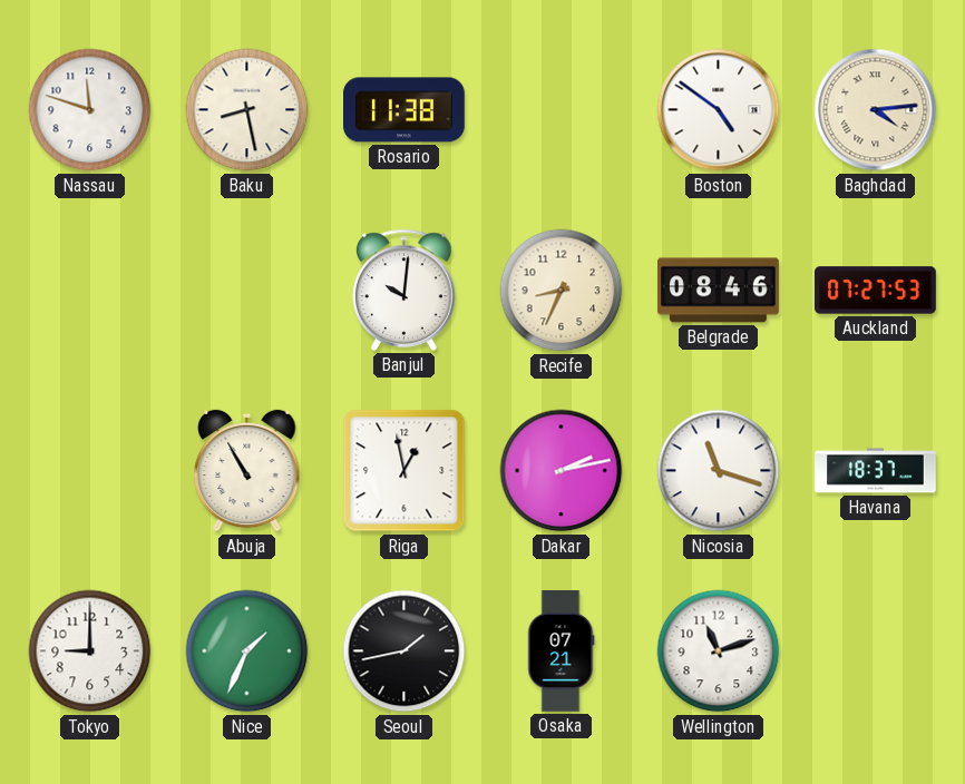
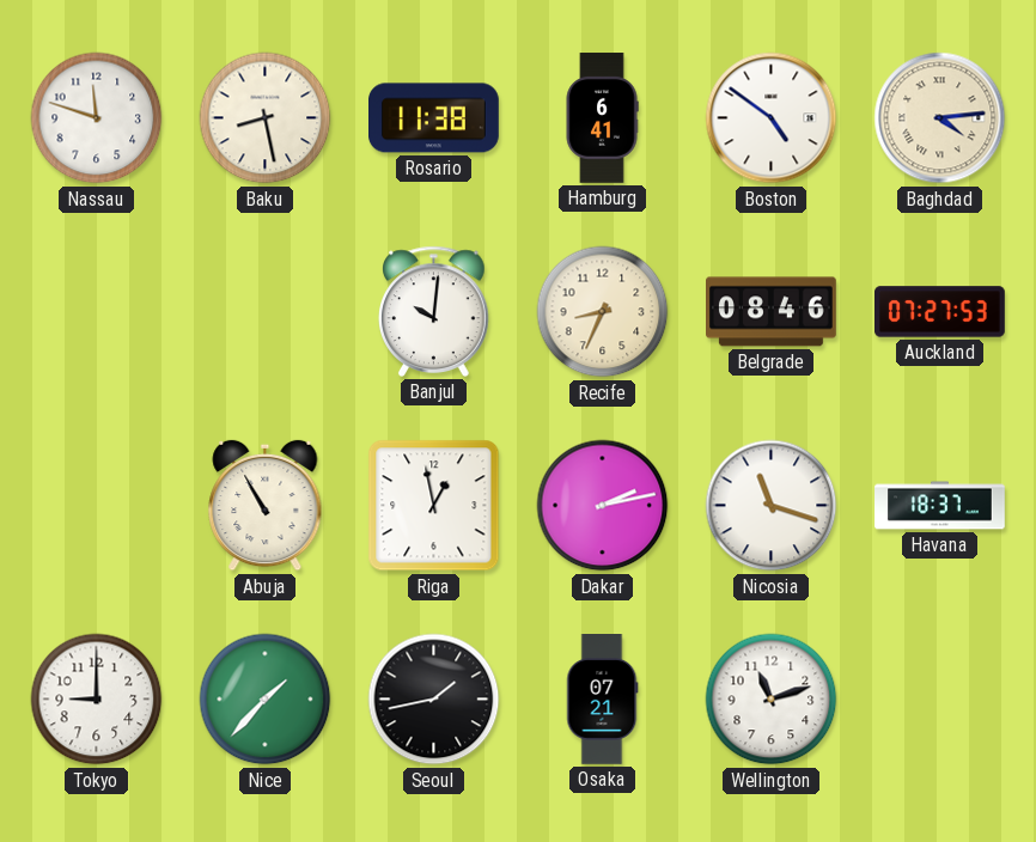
Hamburg: none -> 6:41 (602, 118)
Nice: 1:34 -> 1:37 (266, 700)
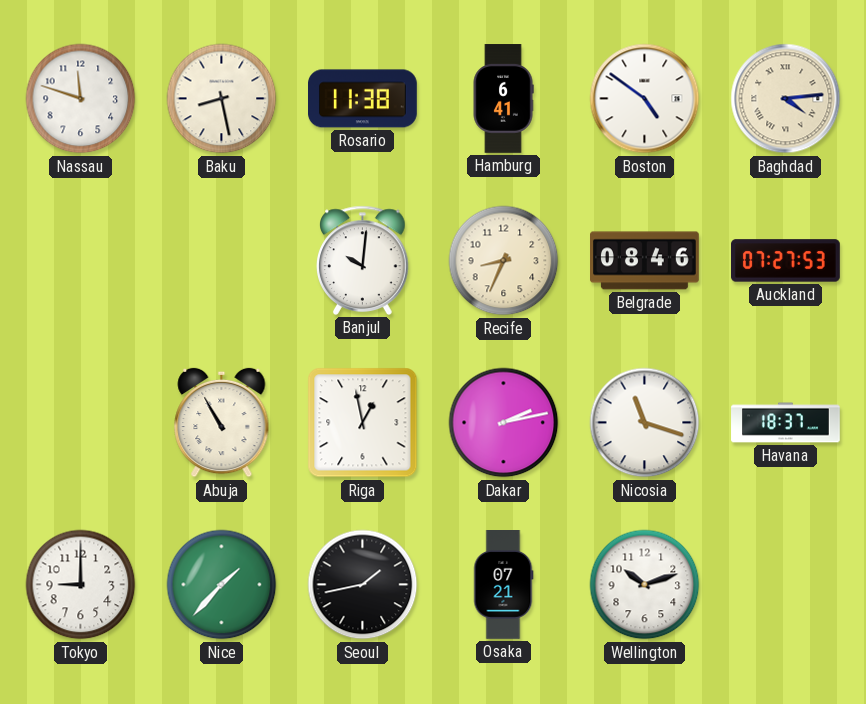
Wellington: 11:12 -> 10:12 (645, 585)
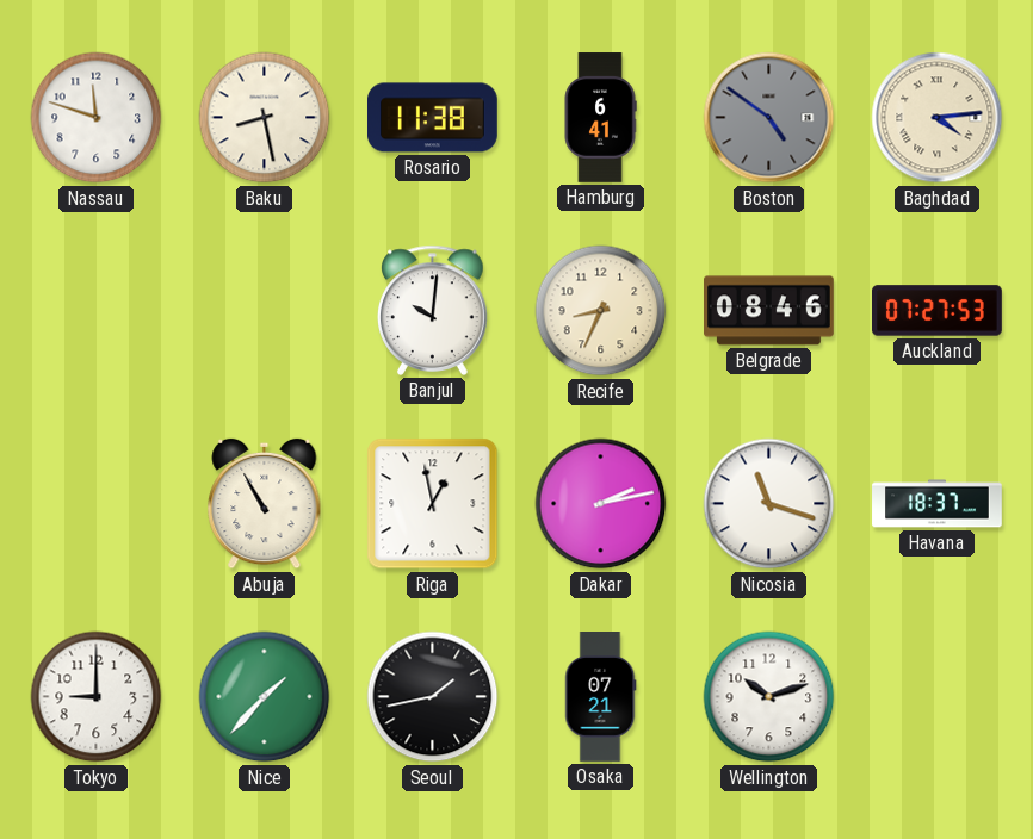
Boston dial: white -> grey (769, 118)
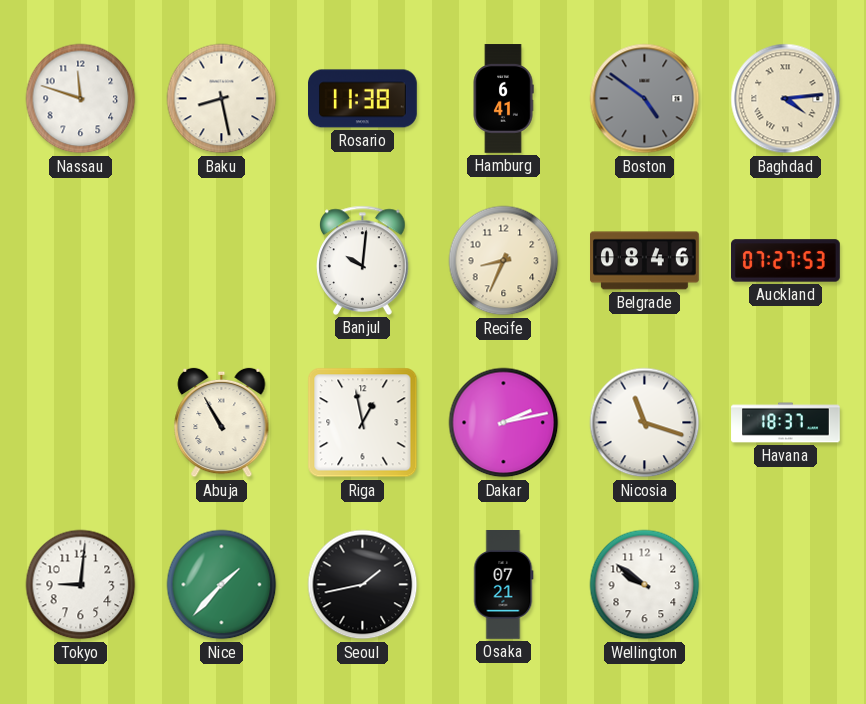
Tokyo: 9:00 -> 9:01 (81, 585)
Wellington: 10:12 -> 9:51 (645, 585)
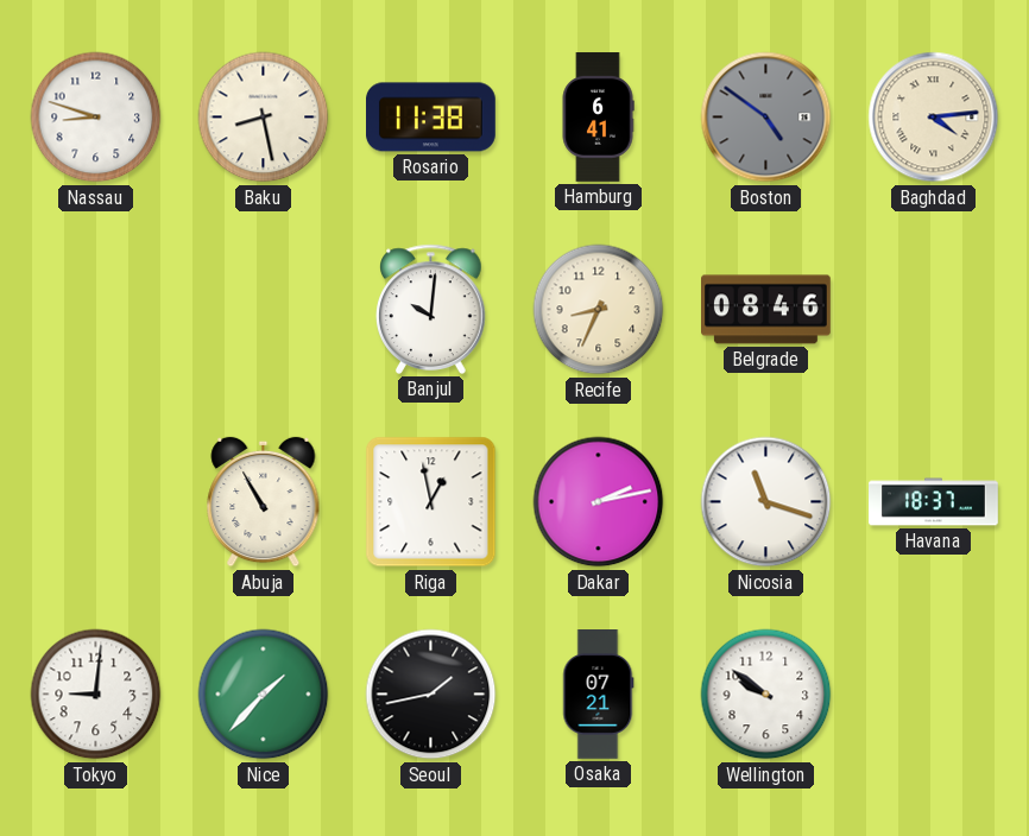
Nassau: 11:48 -> 8:48 (96, 118)
Auckland: 07:27 -> none (786, 261)
